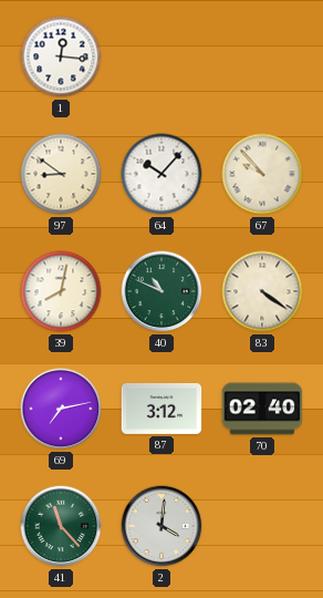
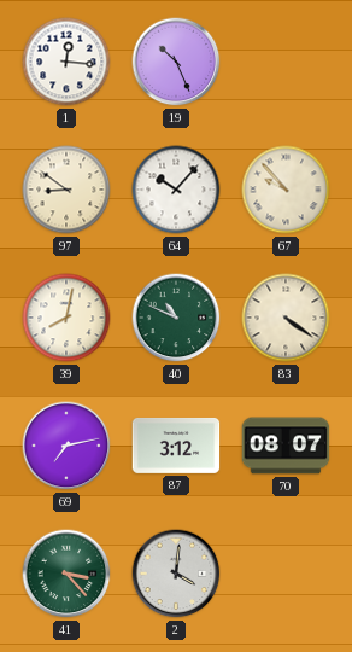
19: none -> 10:26 (176, 62)
70: 02:40 -> 08:07 (286, 446)
41: 11:23 -> 3:23 (66, 574)
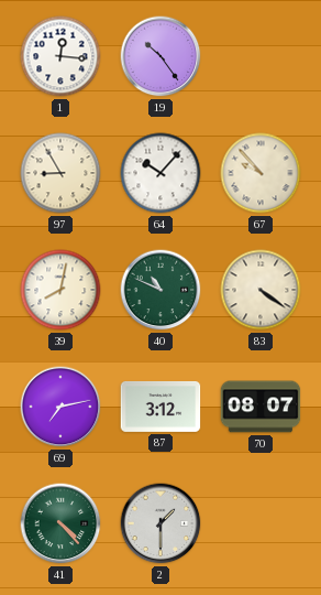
19: 10:26 -> 10:24 (160, 56)
97: 8:51 -> 8:55 (60, 173)
41: 3:23 -> 4:23 (60, 523)
2: 4:01 -> 1:30 (160, 523)
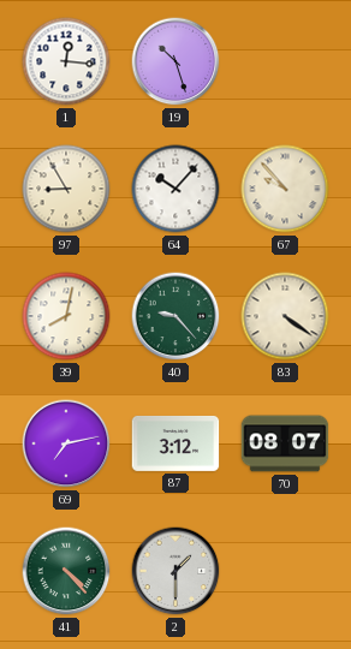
19: 10:24 -> 10:27 (175, 61)
40: 10:49 -> 9:23 (175, 316)
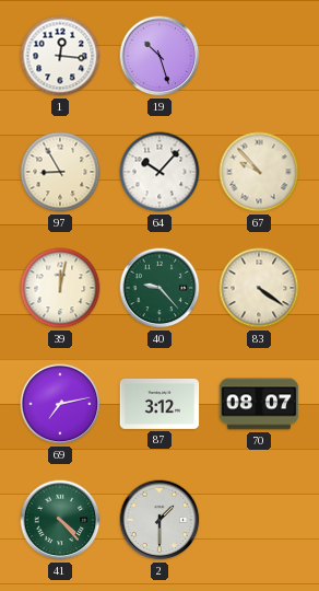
39: 8:02 -> 12:02 (60, 288)
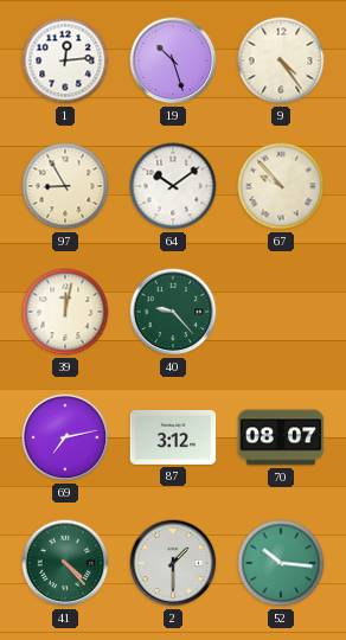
1: 12:16 -> 12:14 (65, 60)
9: none -> 4:24 (281, 60)
64: 10:07 -> 10:09 (173, 186)
83: 4:21 -> none (259, 288)
52: none -> 10:16 (281, 563)
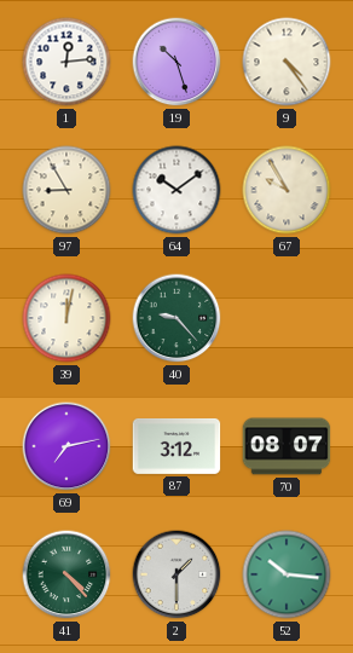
67: 9:53 -> 9:55 (287, 190)
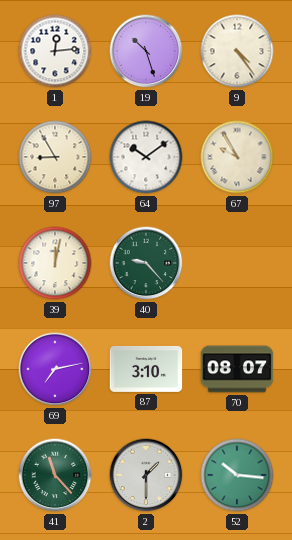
87: 3:12 -> 3:10 (146, 369)
41: 4:23 -> 11:23 (55, 475)
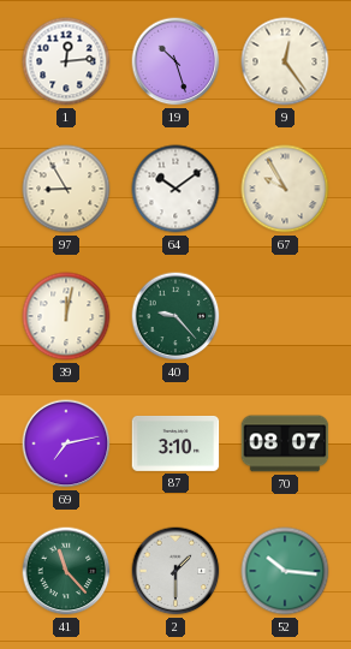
9: 4:24 -> 12:24 (285, 61)
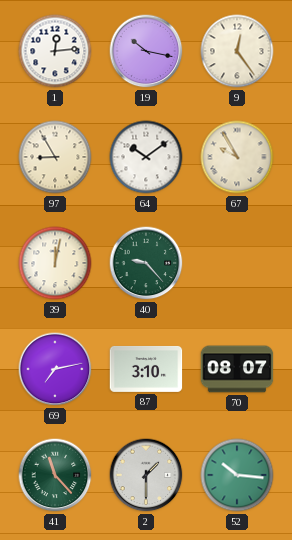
19: 10:27 -> 10:17 (146, 51)
